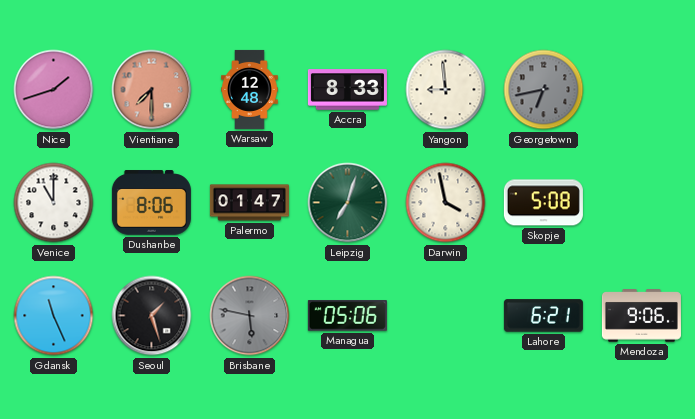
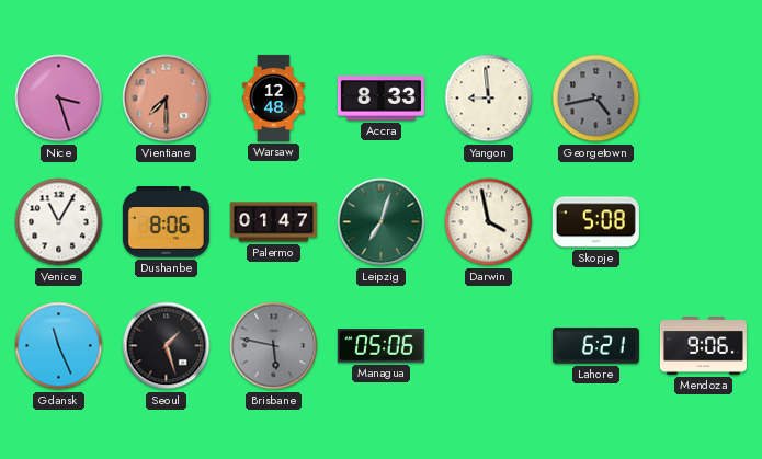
Nice: 1:42 -> 3:27 (59, 99)
Georgetown: 6:43 -> 4:43 (596, 99)
Venice: 11:00 -> 11:05 (59, 222)
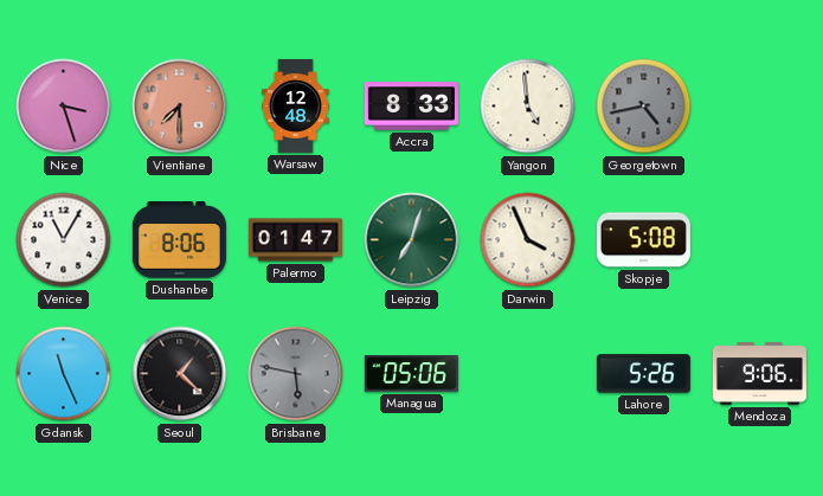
Yangon: 8:59 -> 4:59 (528, 107)
Darwin: 3:58 -> 3:56 (528, 240)
Seoul: 1:27 -> 1:22 (180, 374)
Lahore: 6:21 -> 5:26 (643, 374)
